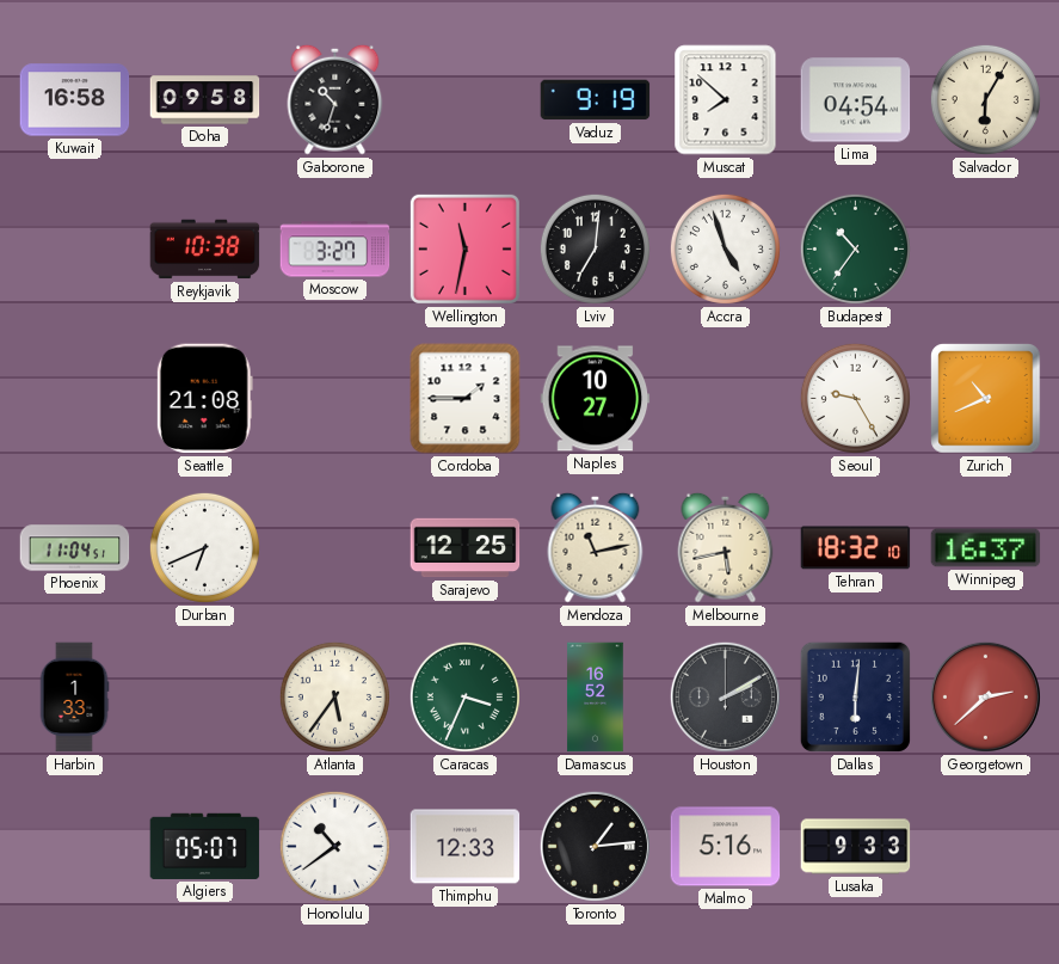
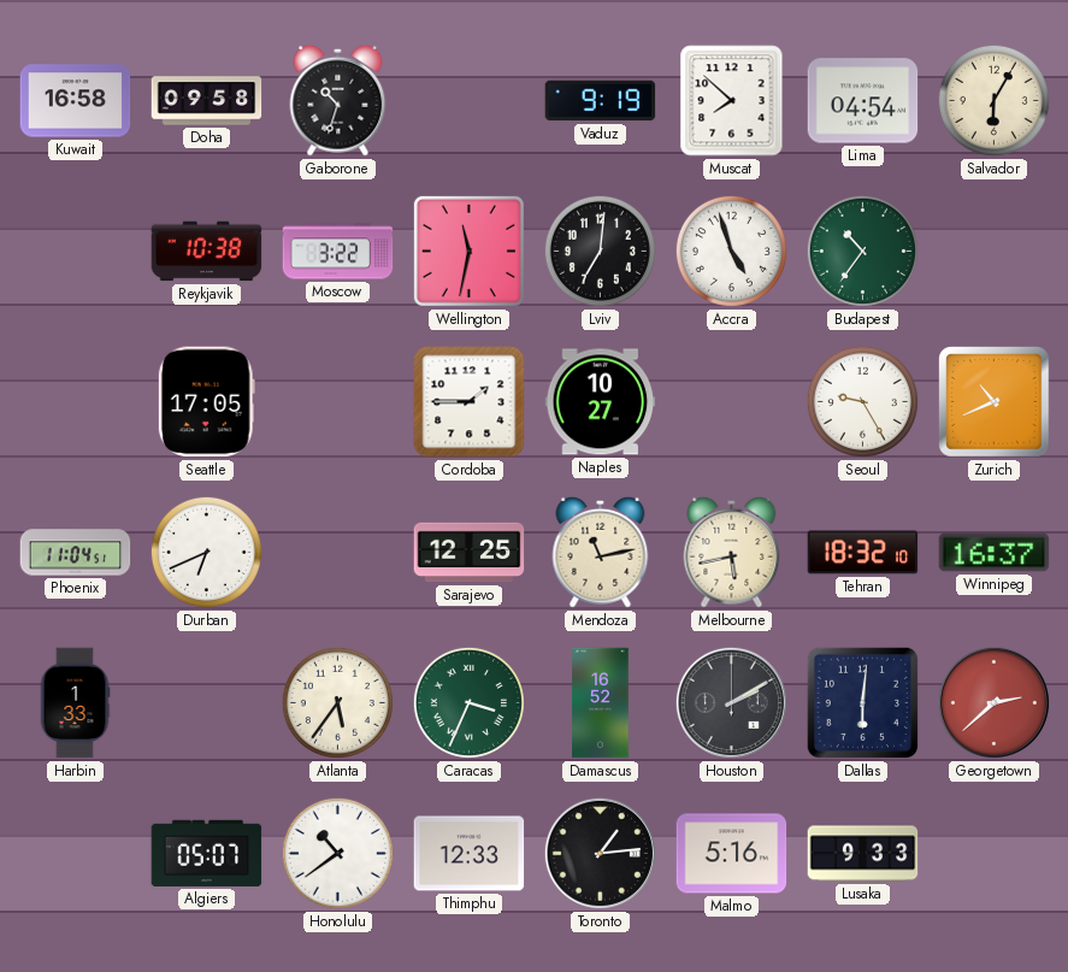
Moscow: 3:27 -> 3:22 (338, 252)
Seattle: 21:08 -> 17:05 (206, 402)
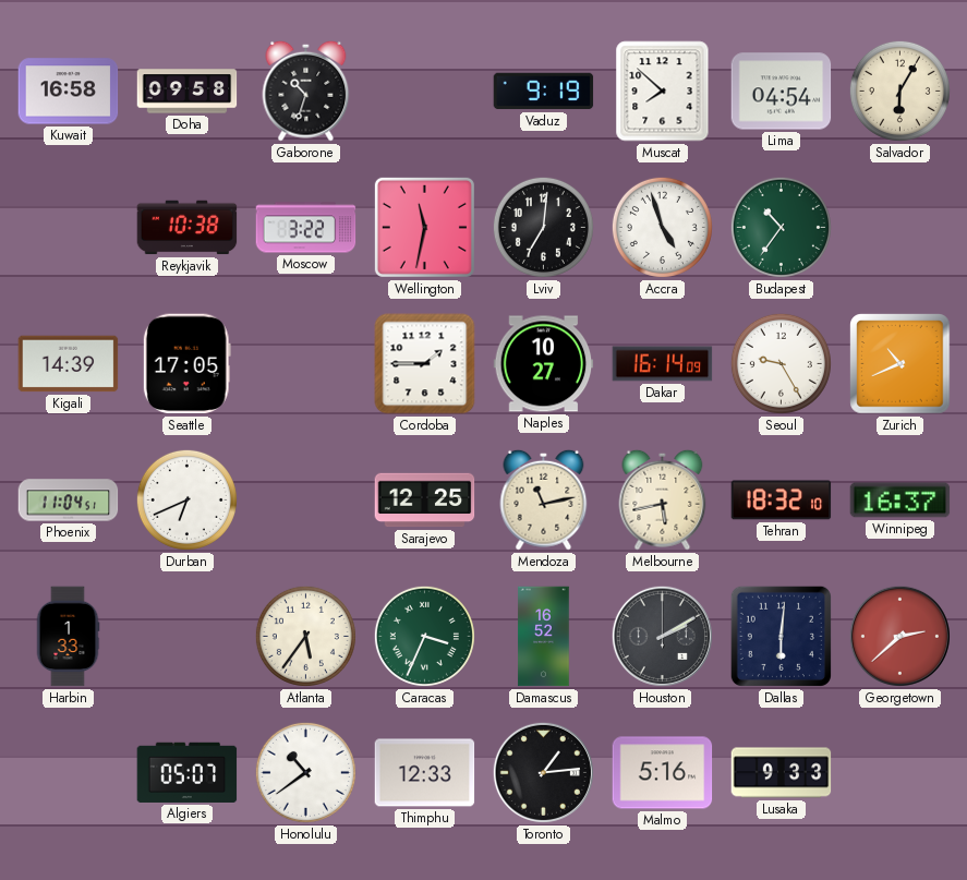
Kigali: none -> 14:39 (69, 364)
Dakar: none -> 16:14 (663, 364)
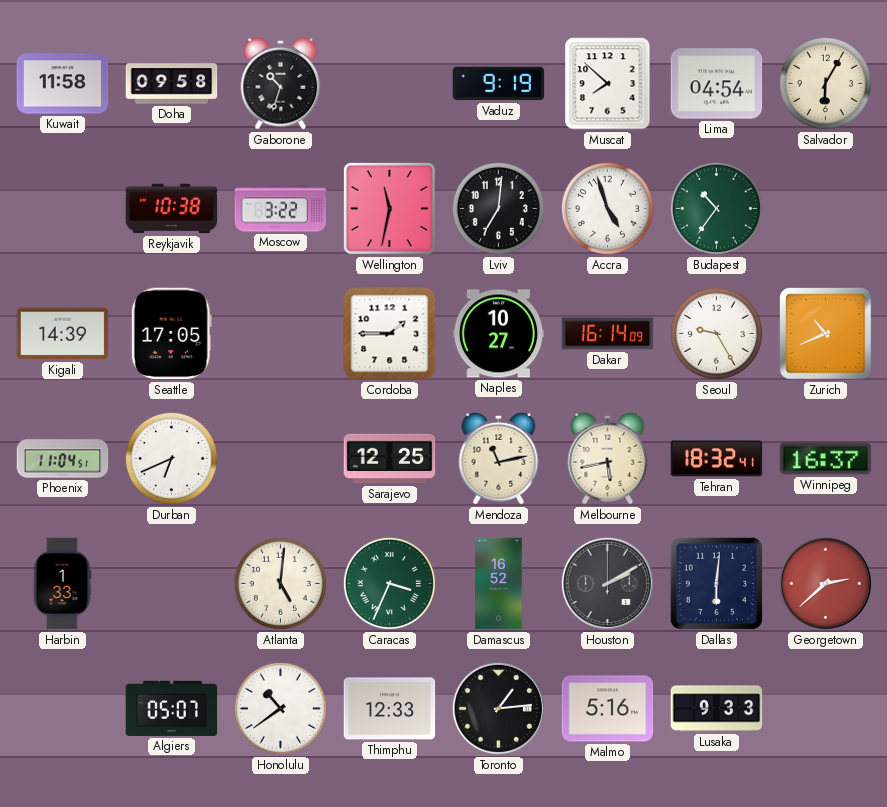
Kuwait: 16:58 -> 11:58 (63, 84)
Tehran: 18:32:10 -> 18:32:41 (717, 459)
Atlanta: 5:36 -> 5:01 (280, 583)
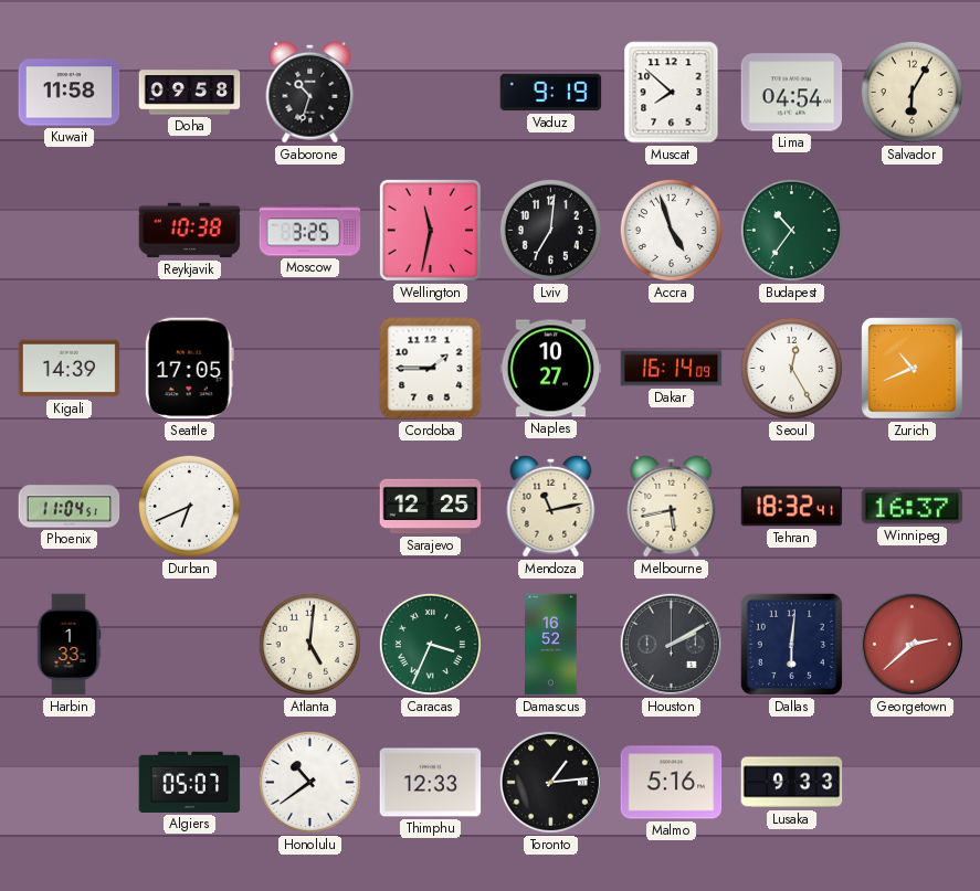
Moscow: 3:22 -> 3:25 (310, 231)
Seoul: 9:25 -> 12:25 (791, 368)
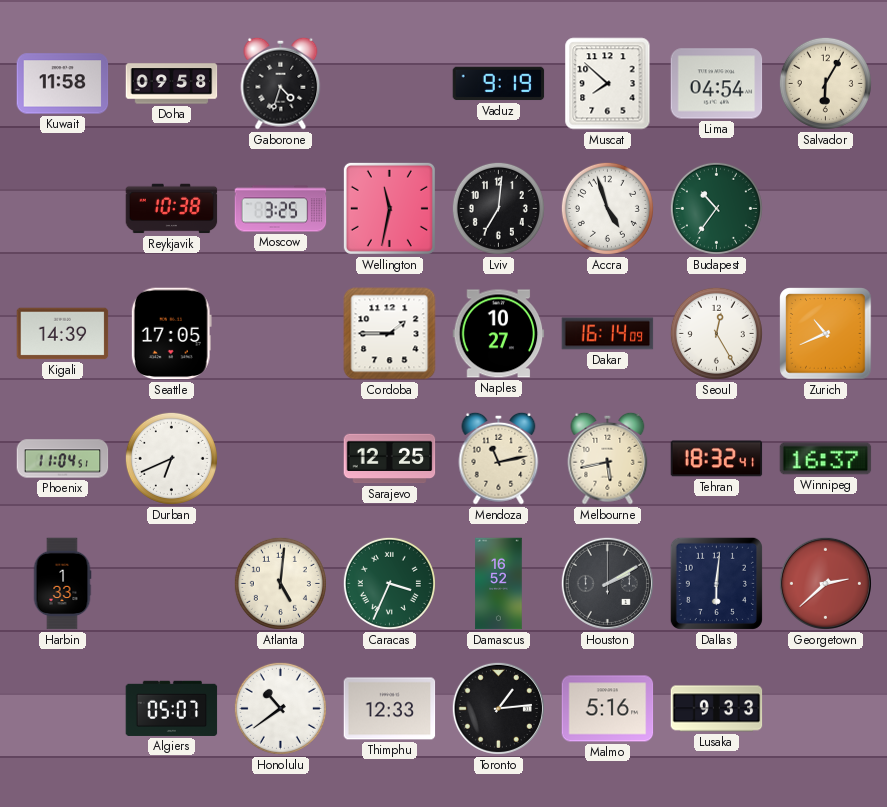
Gaborone: 10:33 -> 4:33 (281, 83)
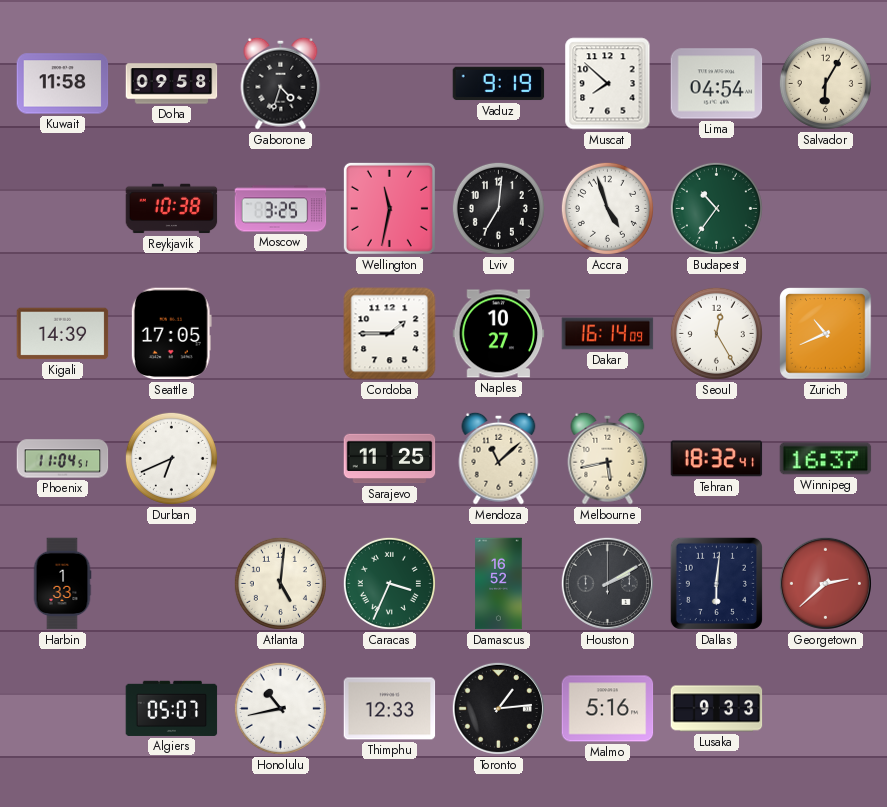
Sarajevo: 12:25 -> 11:25 (390, 459)
Mendoza: 11:13 -> 11:08 (499, 458)
Honolulu: 10:39 -> 10:43 (280, 708)
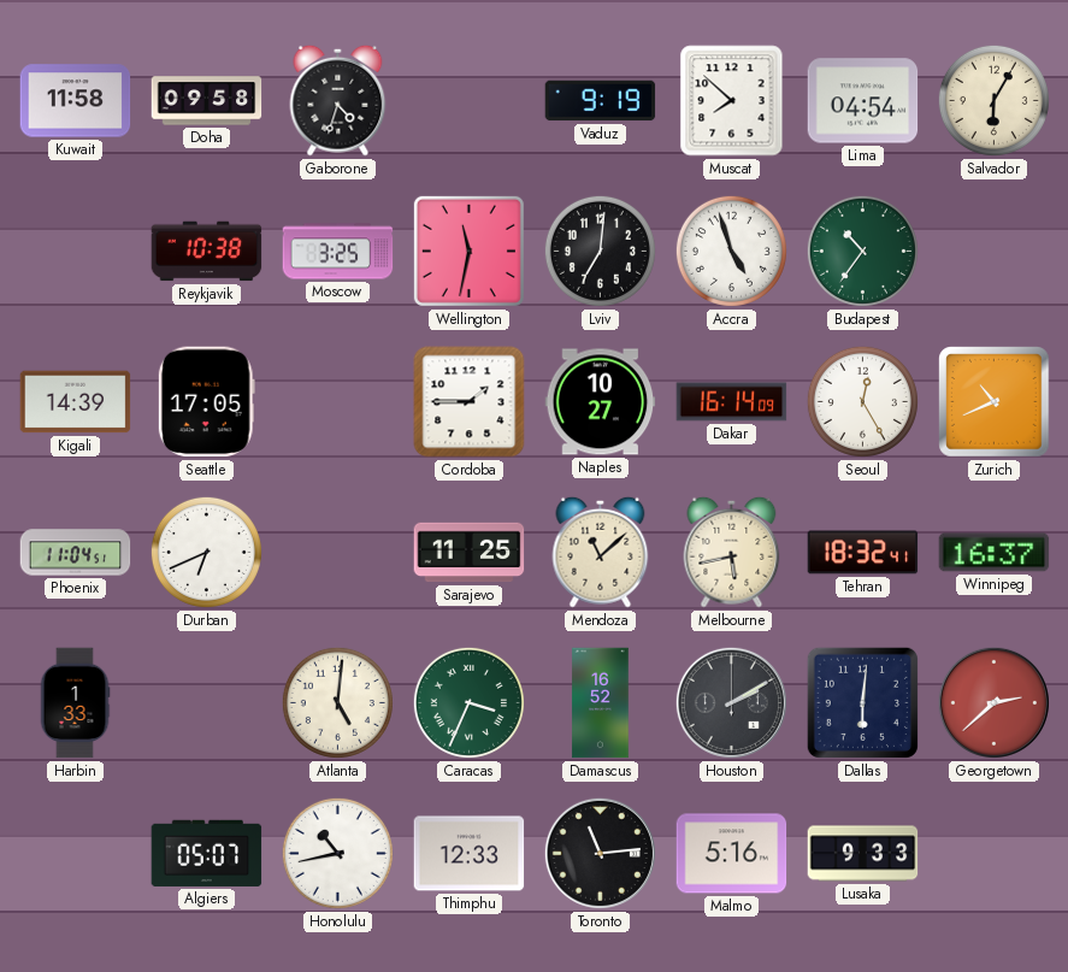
Toronto: 1:14 -> 11:14 (600, 853)
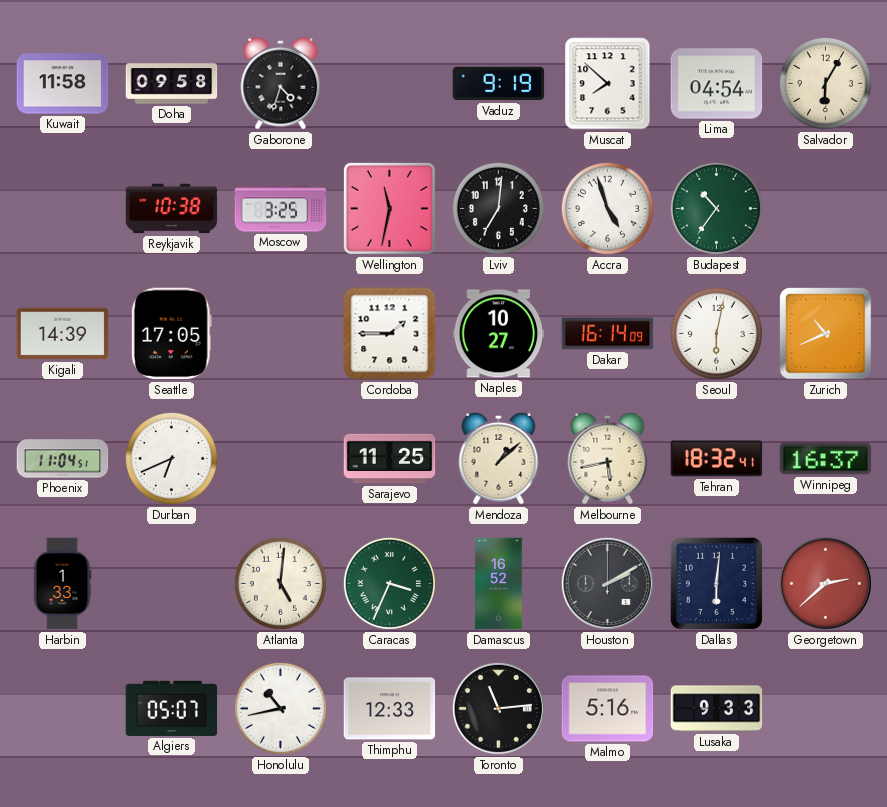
Seoul: 12:25 -> 6:02 (716, 333)
Mendoza: 11:08 -> 1:08 (499, 458)
